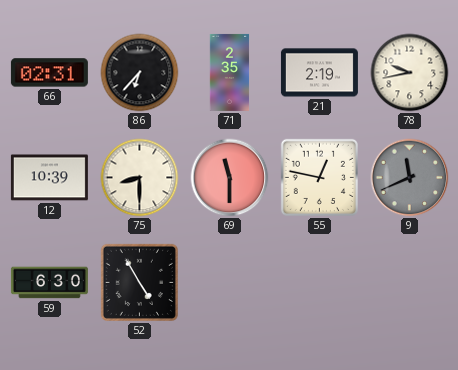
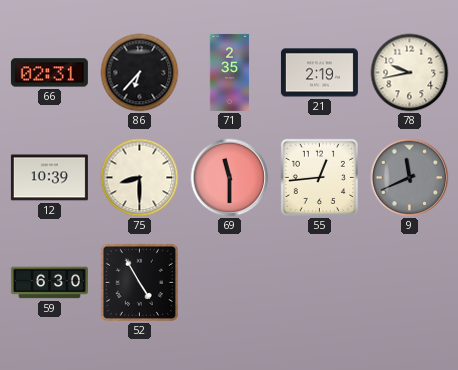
55: 12:47 -> 12:44 (319, 177)
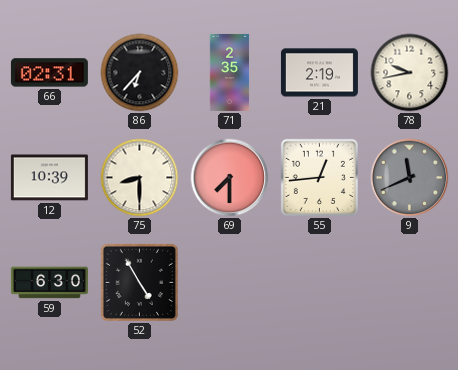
69: 11:30 -> 7:30 (230, 178)
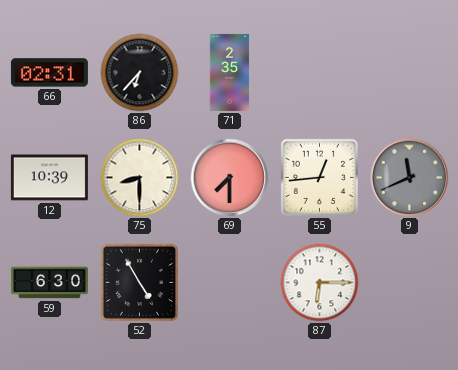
21: 2:19 -> none (319, 73)
78: 9:43 -> none (410, 73)
87: none -> 6:15 (320, 283)
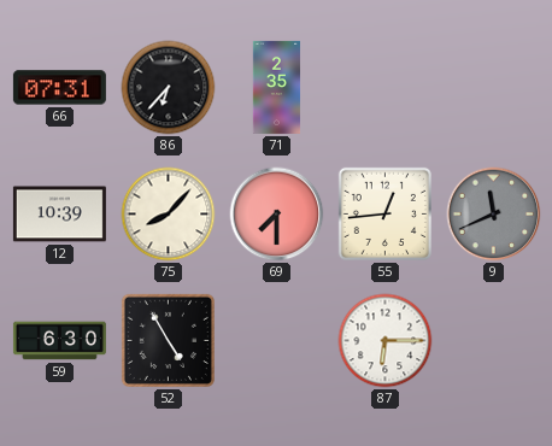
66: 02:31 -> 07:31 (59, 88)
75: 8:30 -> 8:07 (169, 215)
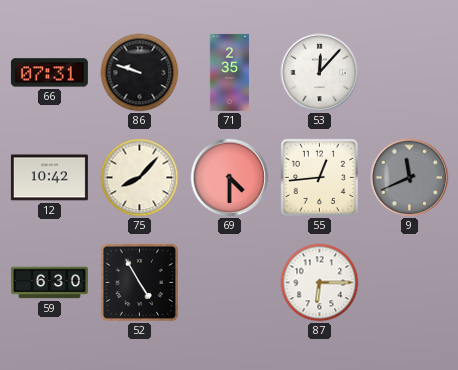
86: 6:37 -> 9:48 (140, 73)
53: none -> 12:07 (320, 73)
12: 10:39 -> 10:42 (49, 178)
69: 7:30 -> 4:30 (230, 178)
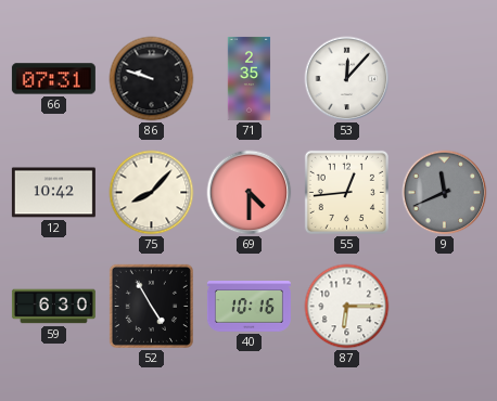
40: none -> 10:16 (248, 307)
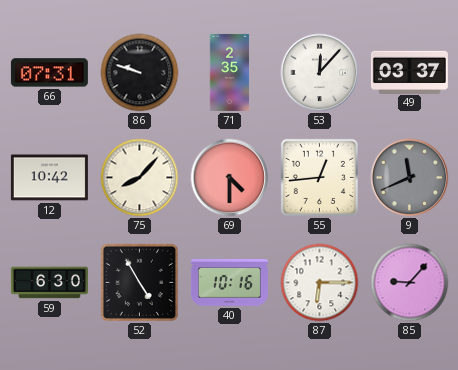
49: none -> 03:37 (409, 72)
85: none -> 9:07 (410, 283)
